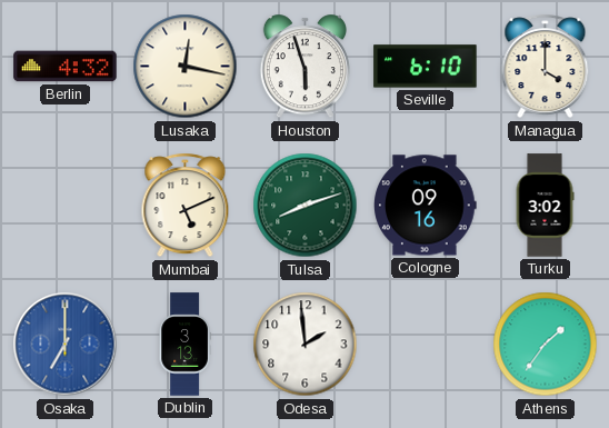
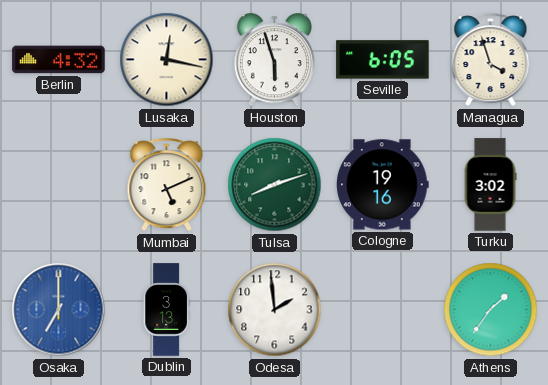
Seville: 6:10 -> 6:05 (383, 60)
Managua: 4:00 -> 3:57 (491, 60)
Cologne: 09:16 -> 19:16 (383, 185)
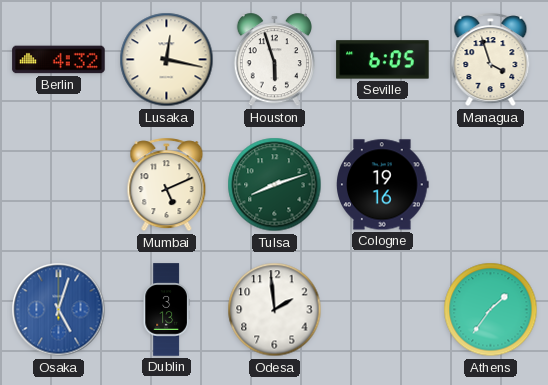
Turku: 3:02 -> none (490, 185)
Osaka: 7:00 -> 5:03 (59, 310)
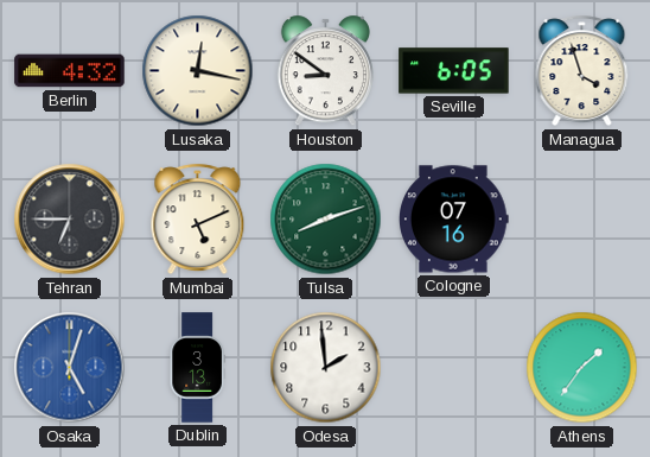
Houston: 5:57 -> 8:51 (325, 71)
Tehran: none -> 6:45 (70, 220)
Cologne: 19:16 -> 07:16 (454, 220)
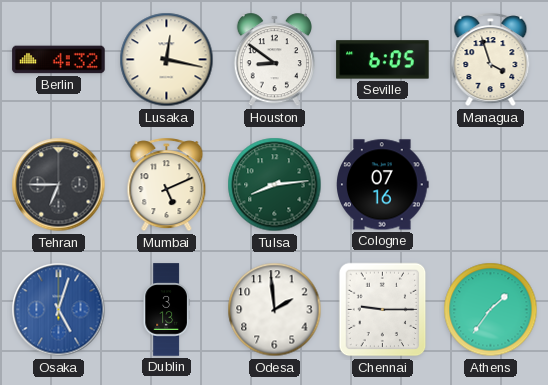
Tulsa: 8:12 -> 8:14 (275, 185)
Chennai: none -> 9:15 (383, 310)
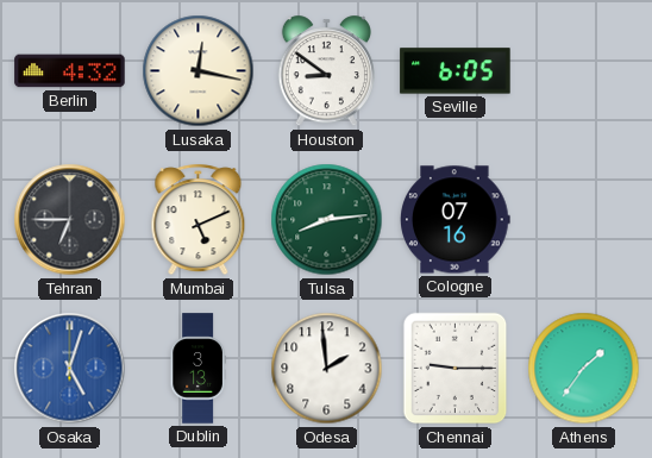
Managua: 3:57 -> none (491, 60)
